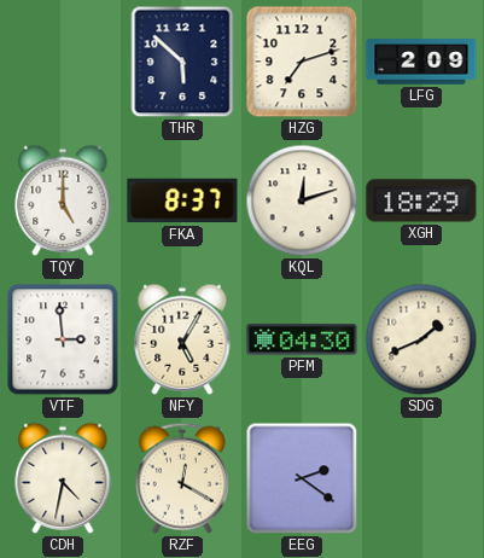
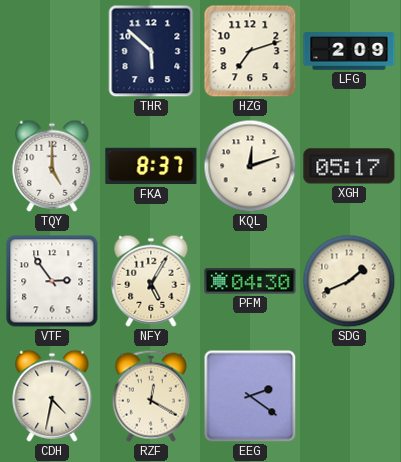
XGH: 18:29 -> 05:17 (349, 166)
VTF: 2:59 -> 2:54 (52, 281)
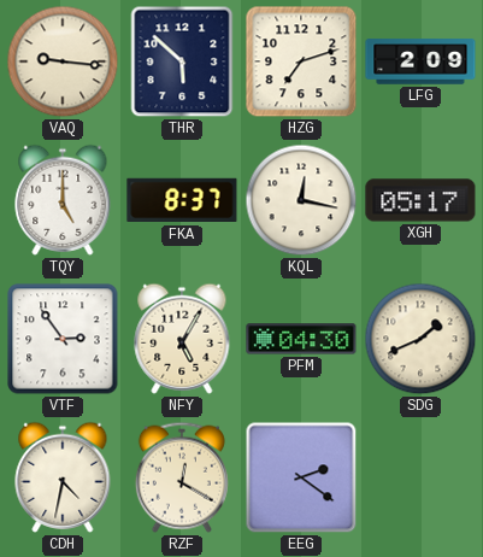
VAQ: none -> 9:16 (63, 61)
KQL: 12:12 -> 12:17 (301, 200)
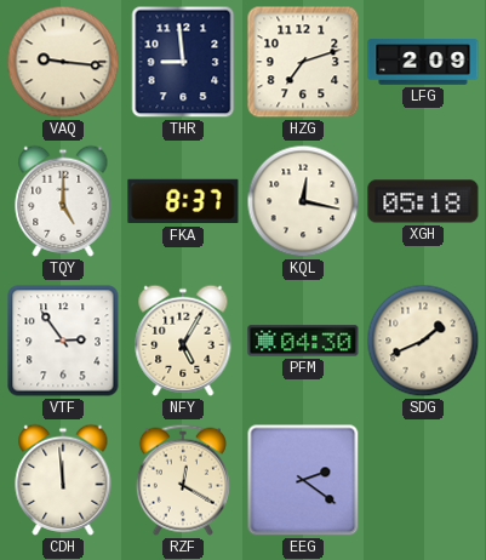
THR: 5:52 -> 8:59 (183, 62)
XGH: 05:17 -> 05:18 (423, 201)
CDH: 4:32 -> 11:59 (63, 480)
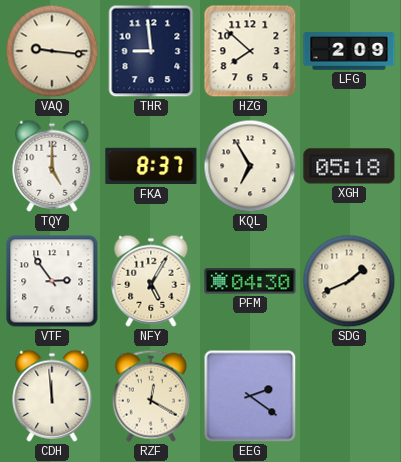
HZG: 7:12 -> 7:52 (250, 51)
KQL: 12:17 -> 6:55 (250, 166)
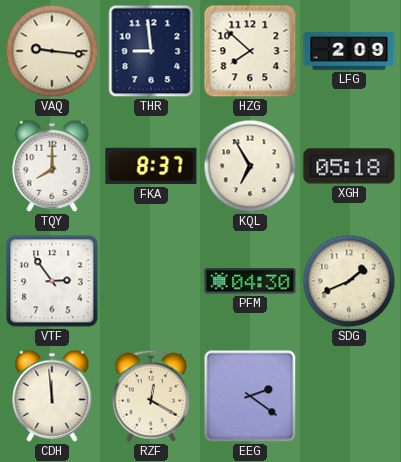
TQY: 5:00 -> 8:00 (52, 166)
NFY: 5:05 -> none (151, 281)
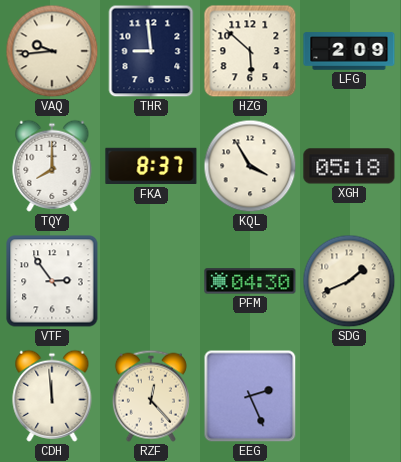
VAQ: 9:16 -> 9:44 (52, 51)
HZG: 7:52 -> 5:52 (250, 51)
KQL: 6:55 -> 3:55 (250, 166)
RZF: 12:20 -> 12:23 (151, 396)
EEG: 2:21 -> 2:26 (250, 396)
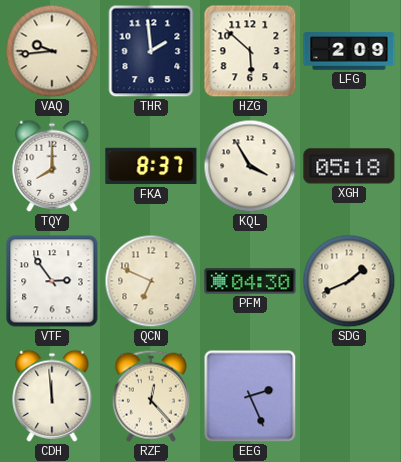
THR: 8:59 -> 1:59 (151, 51)
QCN: none -> 6:49 (151, 281)
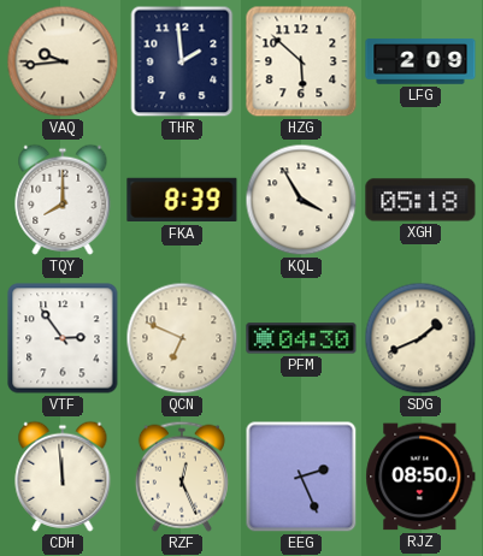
FKA: 8:37 -> 8:39 (182, 200)
RZF: 12:23 -> 12:26 (182, 477)
RJZ: none -> 08:50 (420, 477)
